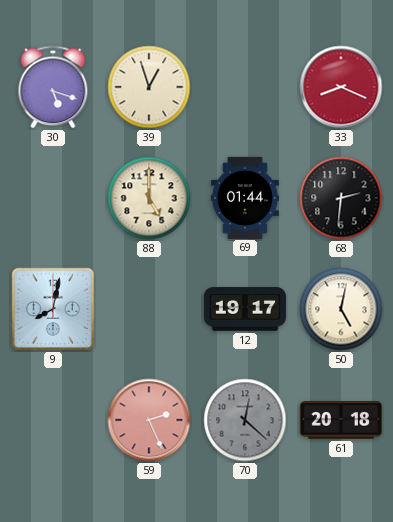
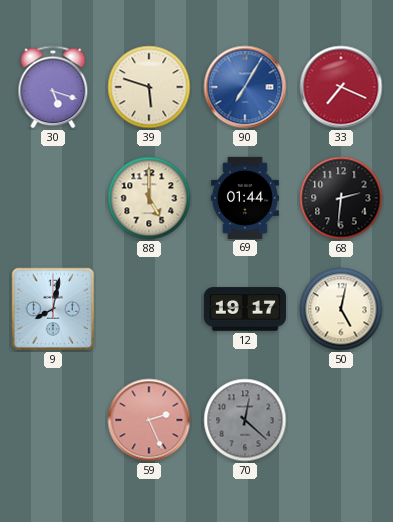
39: 12:57 -> 5:48 (149, 87)
90: none -> 7:05 (245, 87)
33: 8:19 -> 7:19 (341, 87)
61: 20:18 -> none (341, 420)
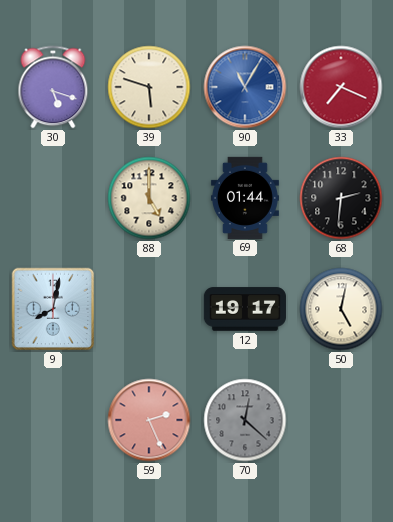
90: 7:05 -> 11:05 (245, 87)
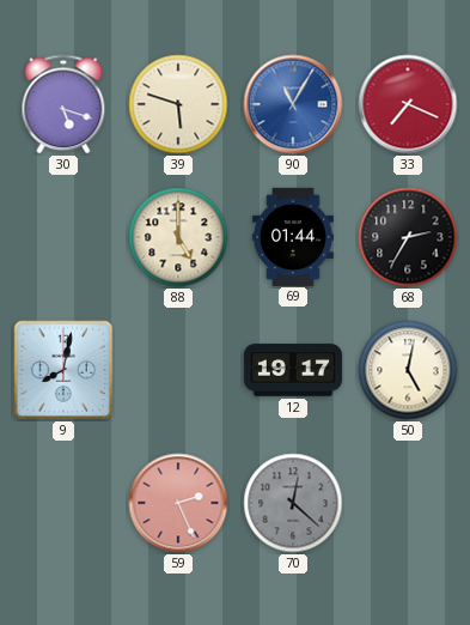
68: 2:31 -> 2:35 (408, 237)
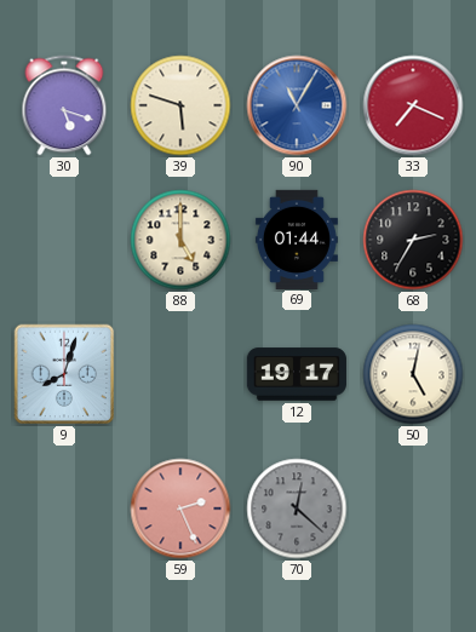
9: 8:02 -> 8:03 (64, 374)
